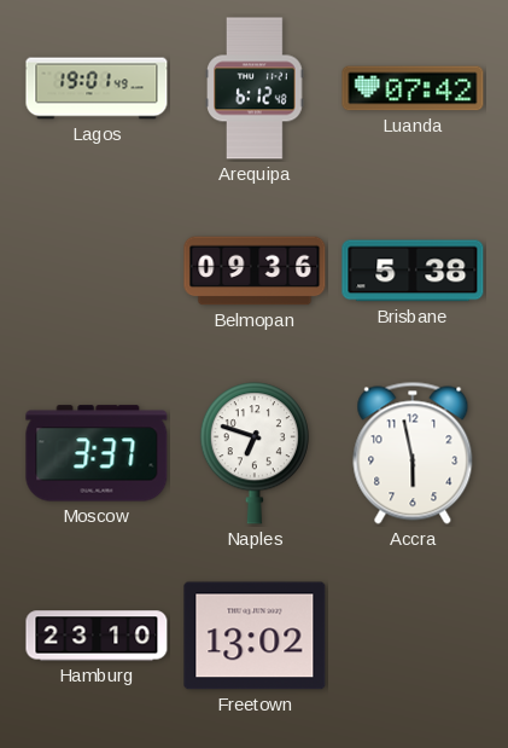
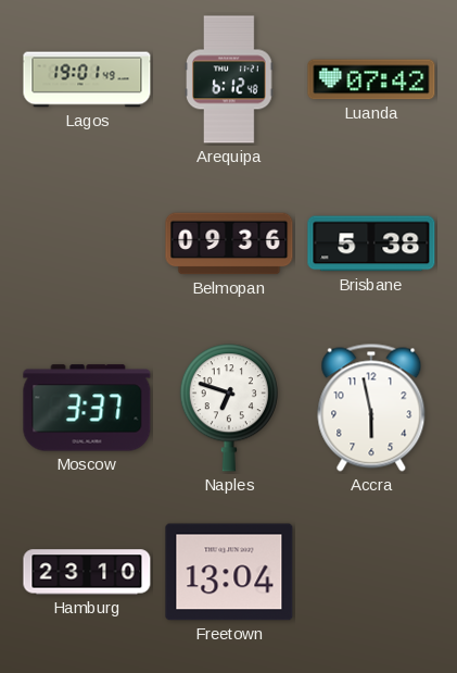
Freetown: 13:02 -> 13:04 (229, 572)
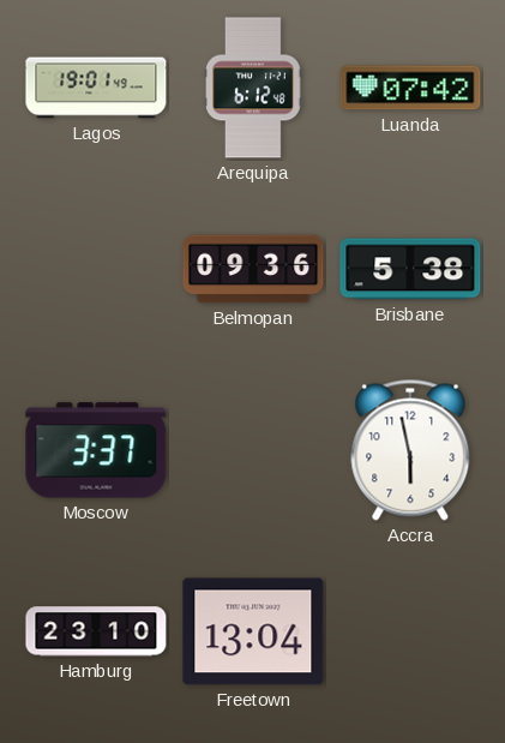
Naples: 6:48 -> none (229, 408)
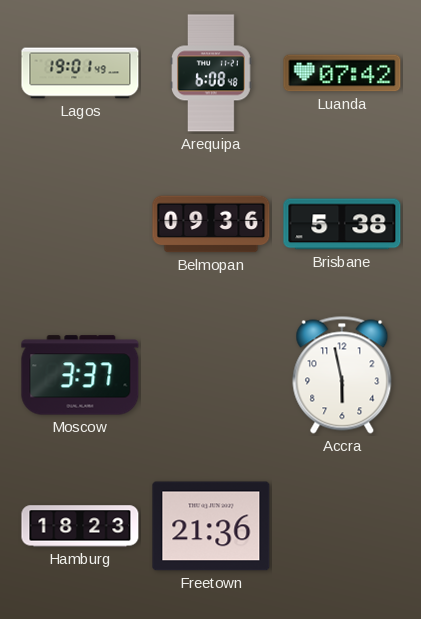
Arequipa: 6:12 -> 6:08 (211, 73)
Hamburg: 23:10 -> 18:23 (80, 526)
Freetown: 13:04 -> 21:36 (211, 526)
